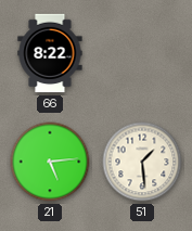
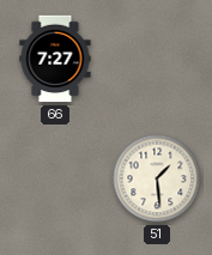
66: 8:22 -> 7:27 (55, 59)
21: 5:14 -> none (50, 162)
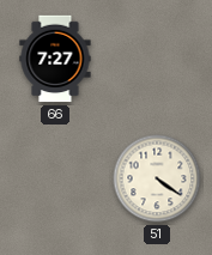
51: 1:29 -> 4:21 (157, 178)
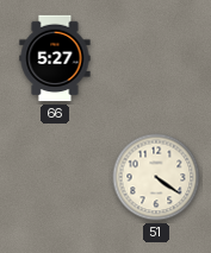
66: 7:27 -> 5:27 (55, 58)
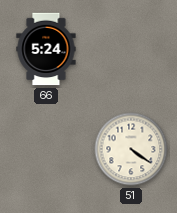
66: 5:27 -> 5:24 (46, 49)
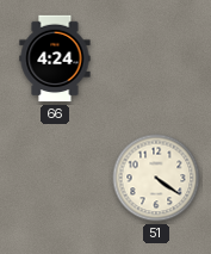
66: 5:24 -> 4:24 (55, 58)
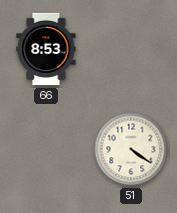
66: 4:24 -> 8:53 (46, 49)
